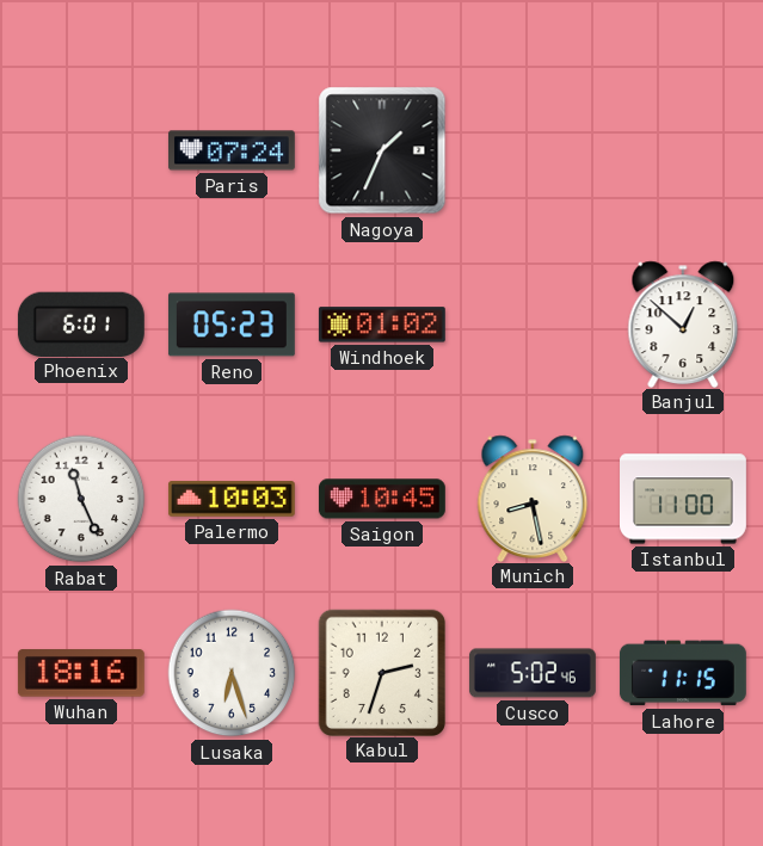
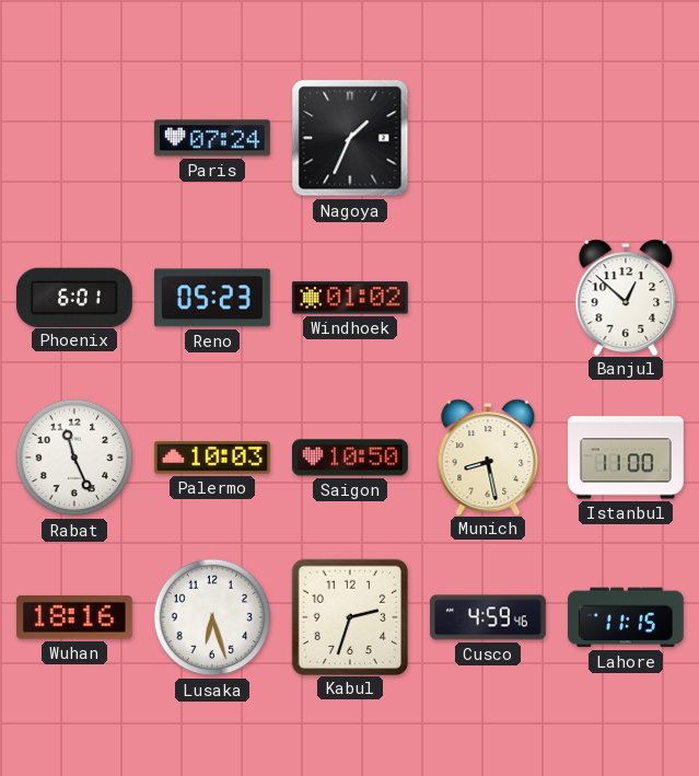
Saigon: 10:45 -> 10:50 (350, 458)
Cusco: 5:02 -> 4:59 (488, 617)
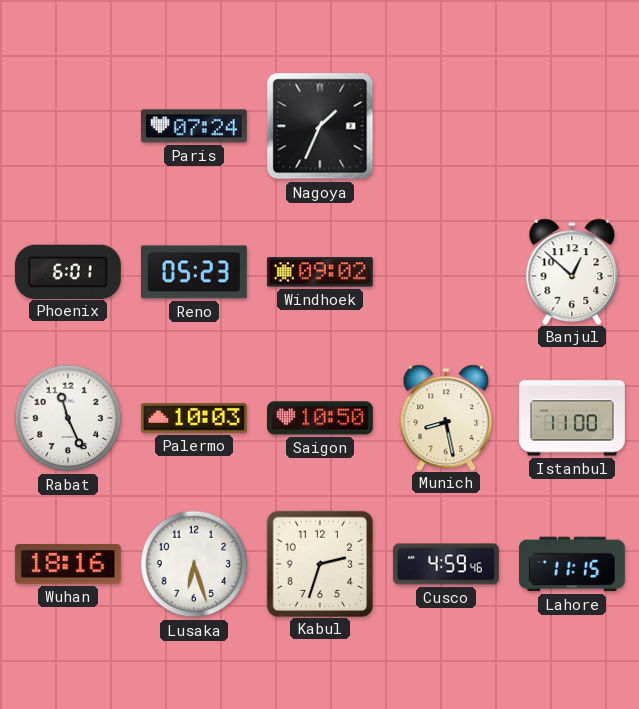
Windhoek: 01:02 -> 09:02 (320, 272)
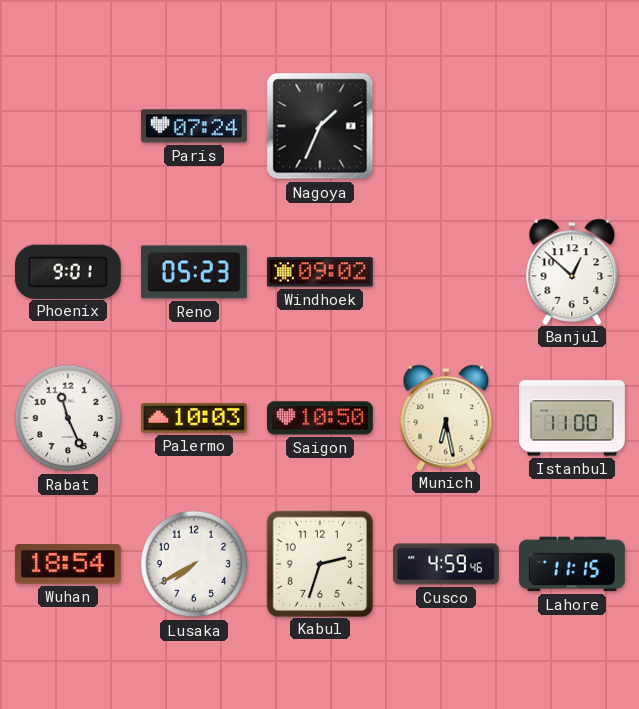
Phoenix: 6:01 -> 9:01 (68, 271)
Munich: 8:28 -> 6:28 (446, 417)
Wuhan: 18:16 -> 18:54 (68, 564)
Lusaka: 6:27 -> 7:40 (194, 564)
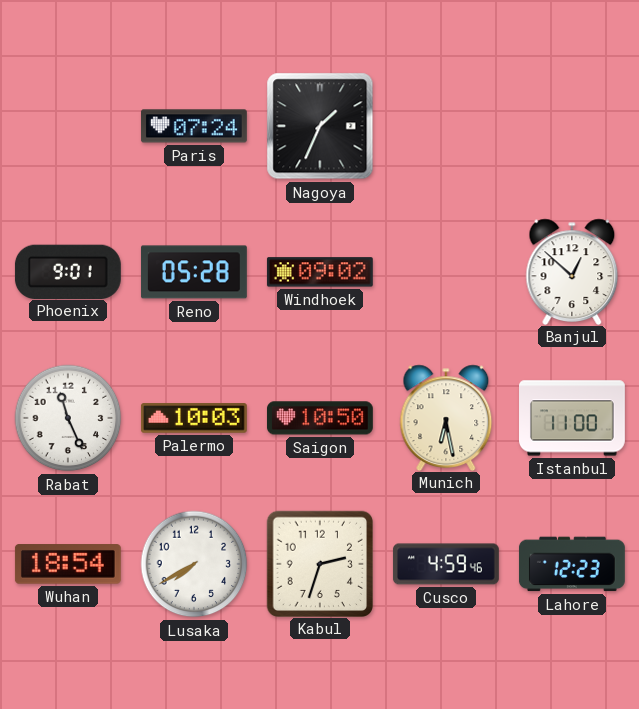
Reno: 05:23 -> 05:28 (194, 272)
Lahore: 11:15 -> 12:23 (572, 564)
